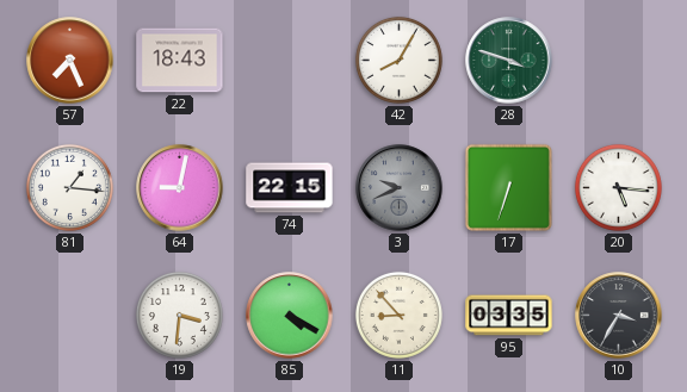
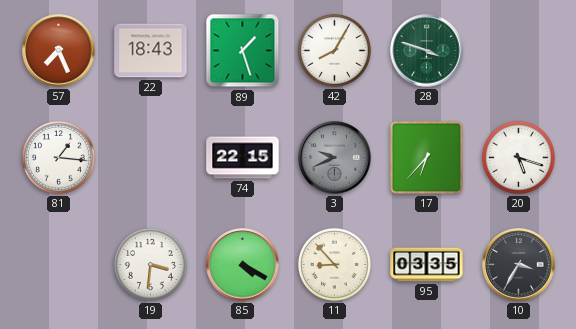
89: none -> 1:27 (243, 51)
64: 9:02 -> none (180, 188)
17: 6:33 -> 6:37 (426, 157)
20: 5:16 -> 5:18 (518, 157)
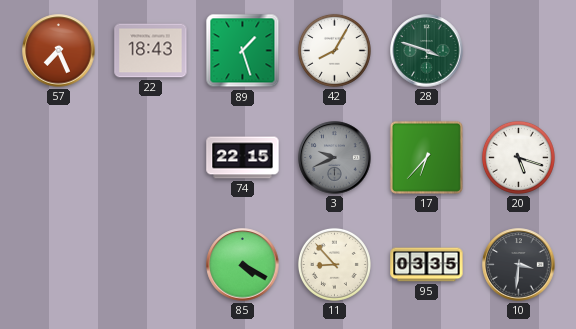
81: 1:16 -> none (58, 157)
19: 3:31 -> none (150, 264)
10: 3:35 -> 3:31 (519, 265)
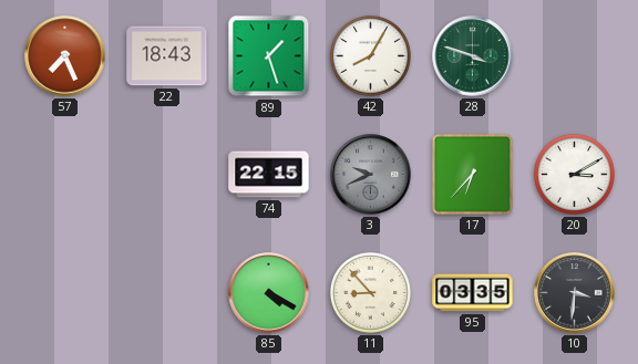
20: 5:18 -> 3:10 (574, 174)
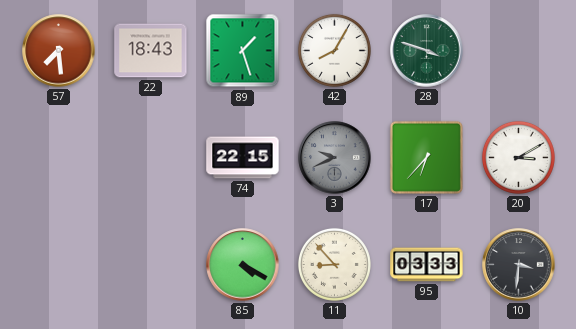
57: 7:26 -> 7:29 (59, 51)
95: 03:35 -> 03:33 (427, 265)
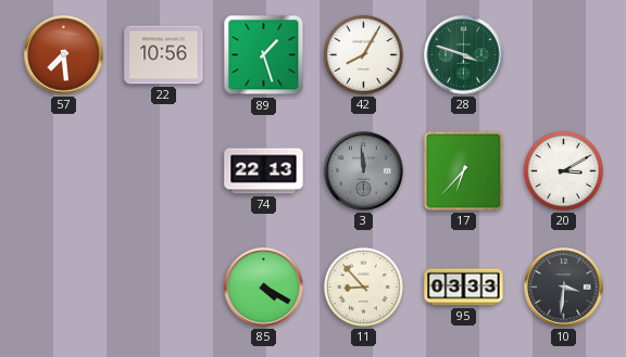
22: 18:43 -> 10:56 (164, 55)
74: 22:15 -> 22:13 (264, 171)
3: 9:41 -> 11:59 (364, 171)
